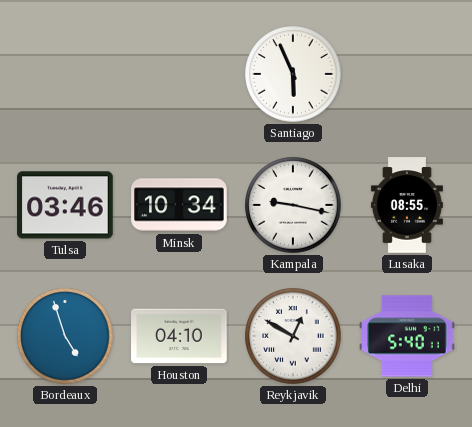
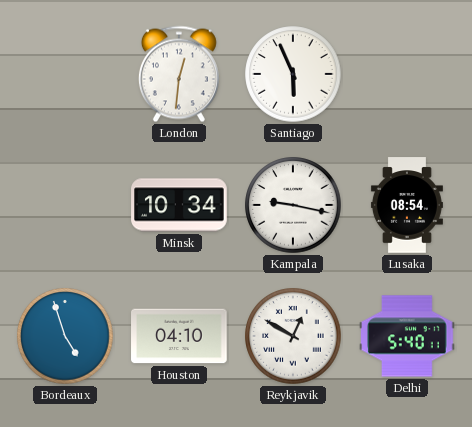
London: none -> 12:31 (179, 74)
Tulsa: 03:46 -> none (65, 205)
Lusaka: 08:55 -> 08:54 (407, 205)
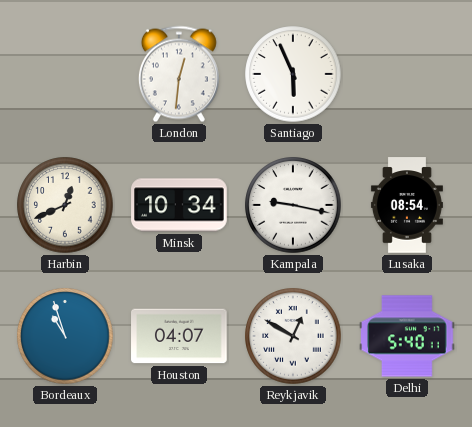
Harbin: none -> 12:41 (65, 205)
Bordeaux: 4:57 -> 10:57 (65, 336)
Houston: 04:10 -> 04:07 (179, 336)
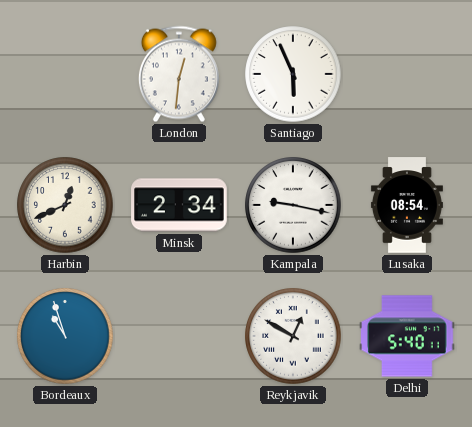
Minsk: 10:34 -> 2:34 (179, 205)
Houston: 04:07 -> none (179, 336)
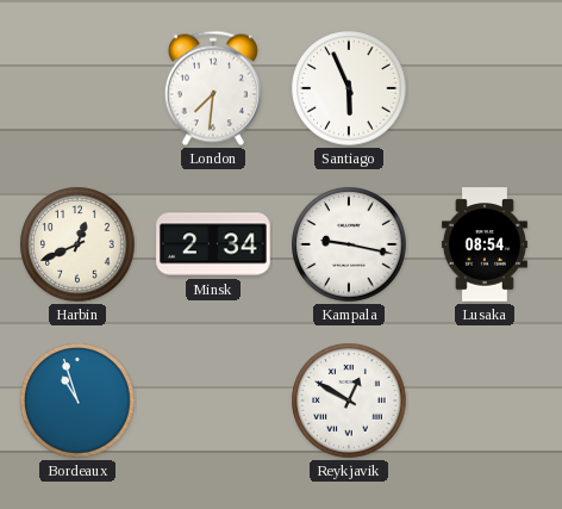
London: 12:31 -> 7:31 (213, 88)
Delhi: 5:40 -> none (407, 336)
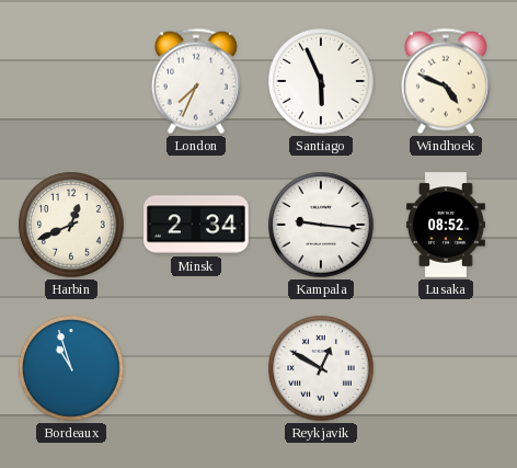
London: 7:31 -> 7:34 (196, 81)
Windhoek: none -> 4:49 (446, 81)
Kampala: 9:17 -> 9:16 (321, 225)
Lusaka: 08:54 -> 08:52 (446, 225)
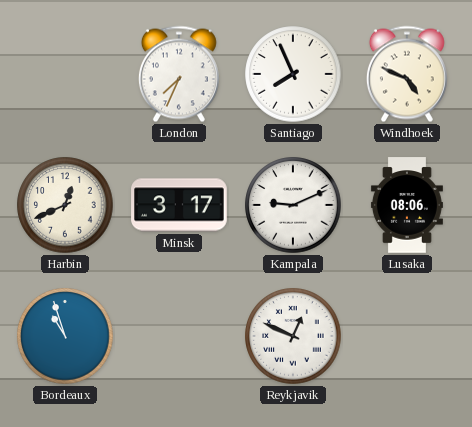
Santiago: 5:56 -> 7:56 (293, 74)
Minsk: 2:34 -> 3:17 (179, 205)
Kampala: 9:16 -> 9:11 (293, 205)
Lusaka: 08:52 -> 08:06 (407, 205)
Reykjavik: 12:50 -> 12:49 (293, 336)
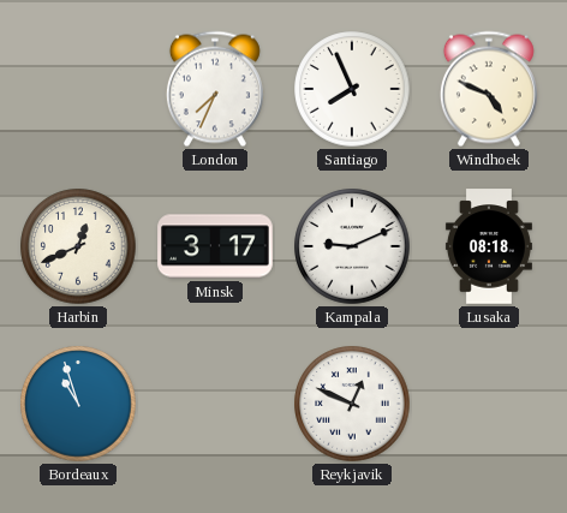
Lusaka: 08:06 -> 08:18 (489, 246)
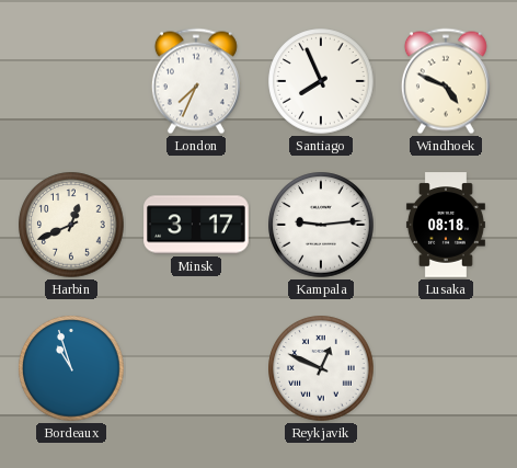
Kampala: 9:11 -> 9:14 (321, 225)
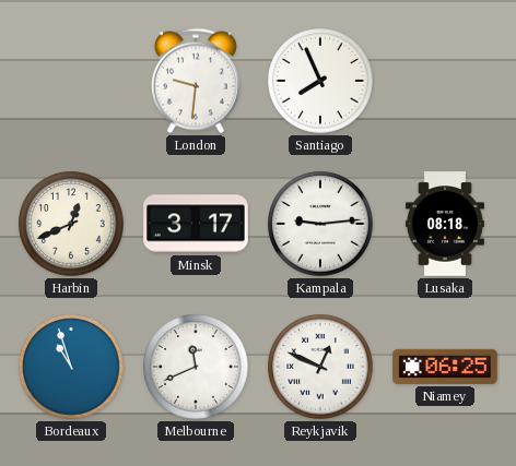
London: 7:34 -> 9:31 (196, 81)
Windhoek: 4:49 -> none (446, 81)
Melbourne: none -> 11:41 (196, 367)
Niamey: none -> 06:25 (445, 367)
